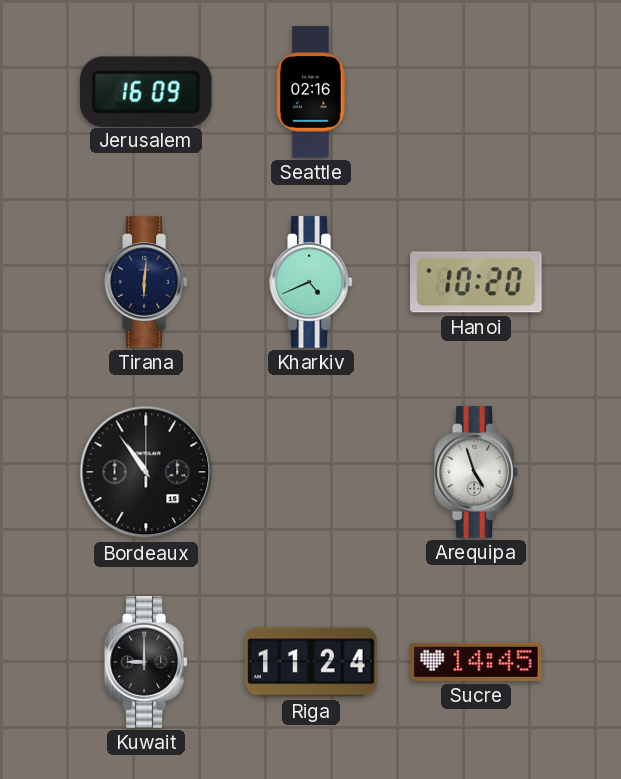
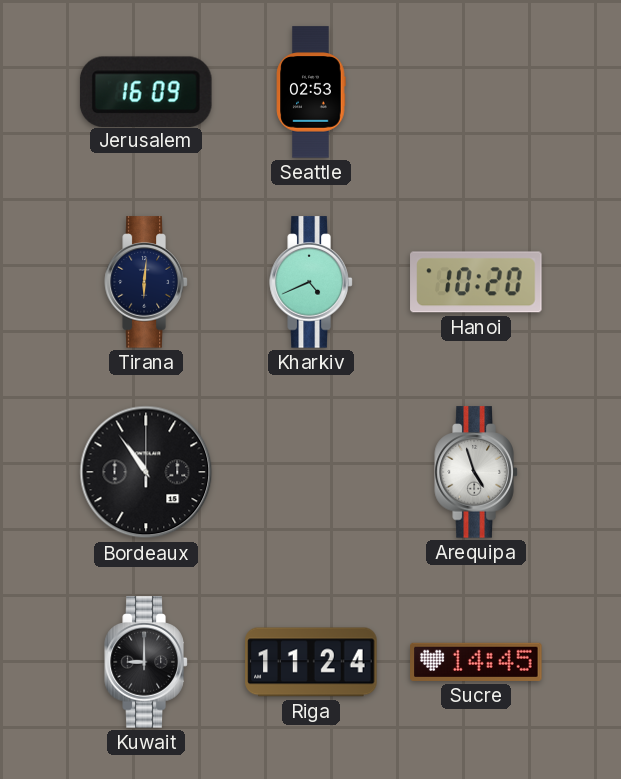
Seattle: 02:16 -> 02:53 (311, 92)
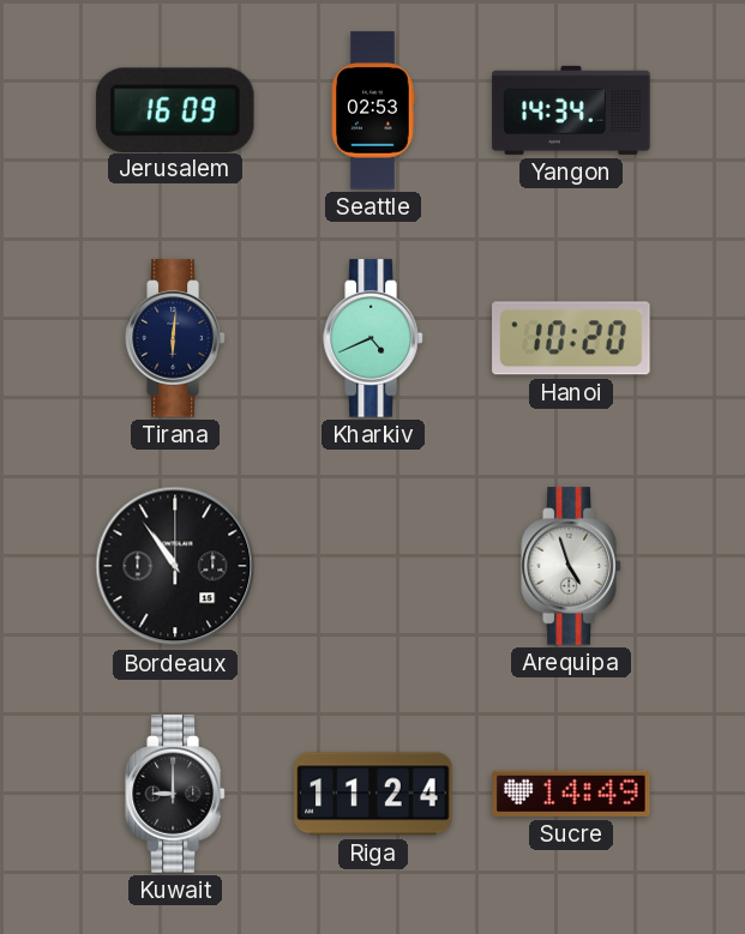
Yangon: none -> 14:34 (571, 110)
Sucre: 14:45 -> 14:49 (571, 794)
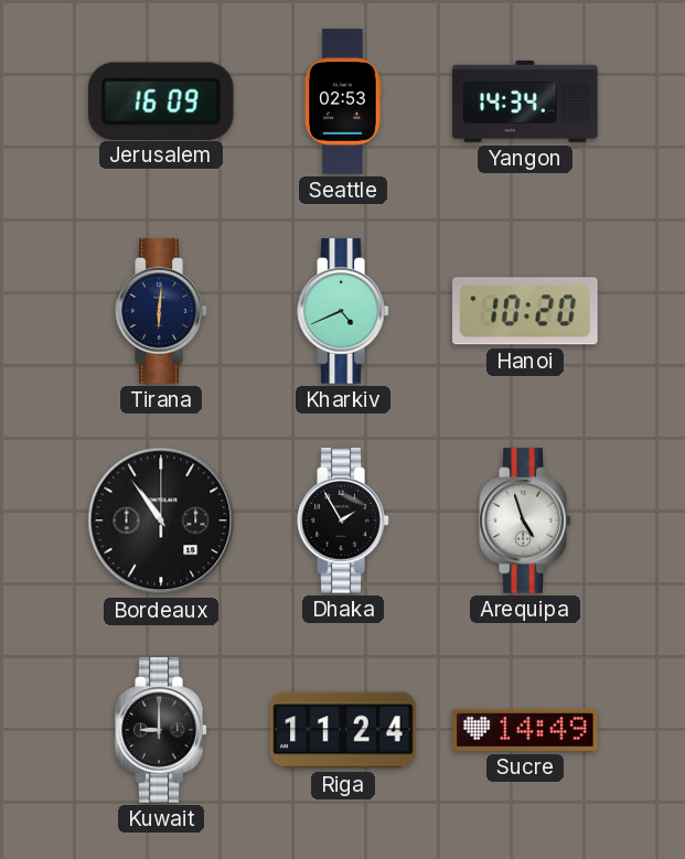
Dhaka: none -> 1:55 (343, 520)
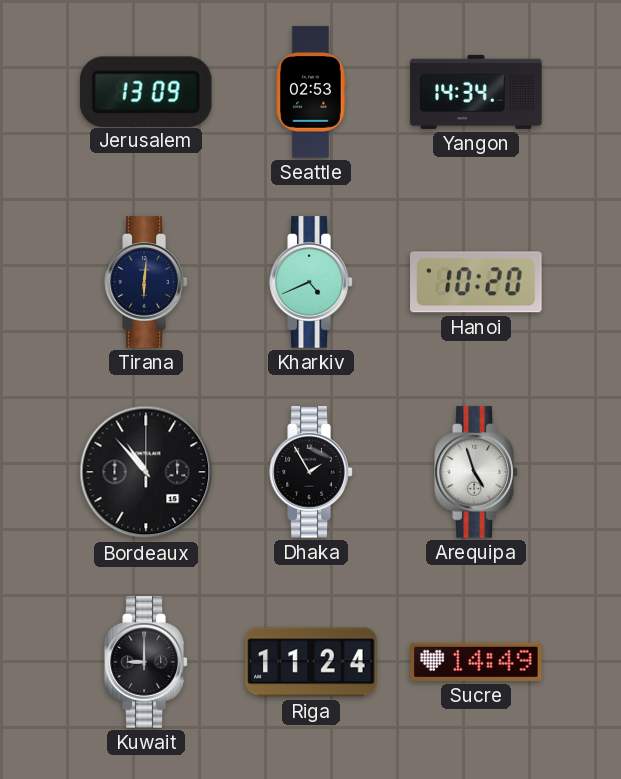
Jerusalem: 16:09 -> 13:09 (146, 91)
Bordeaux: 10:54 -> 10:53 (146, 472)
